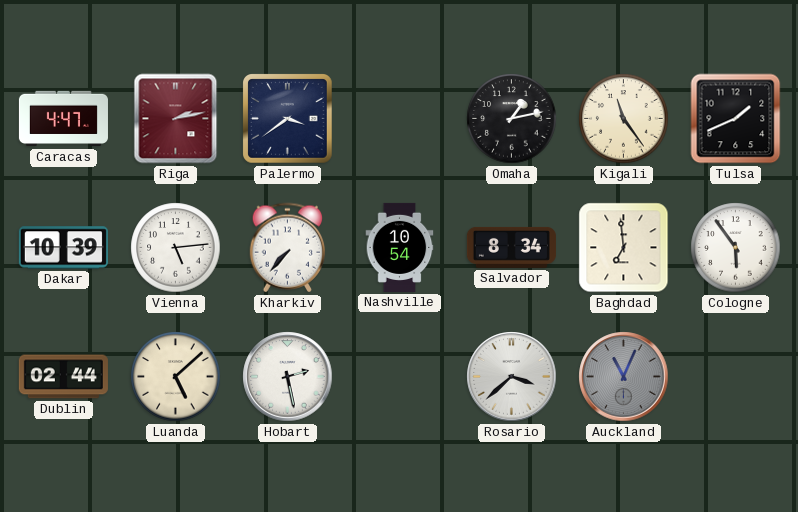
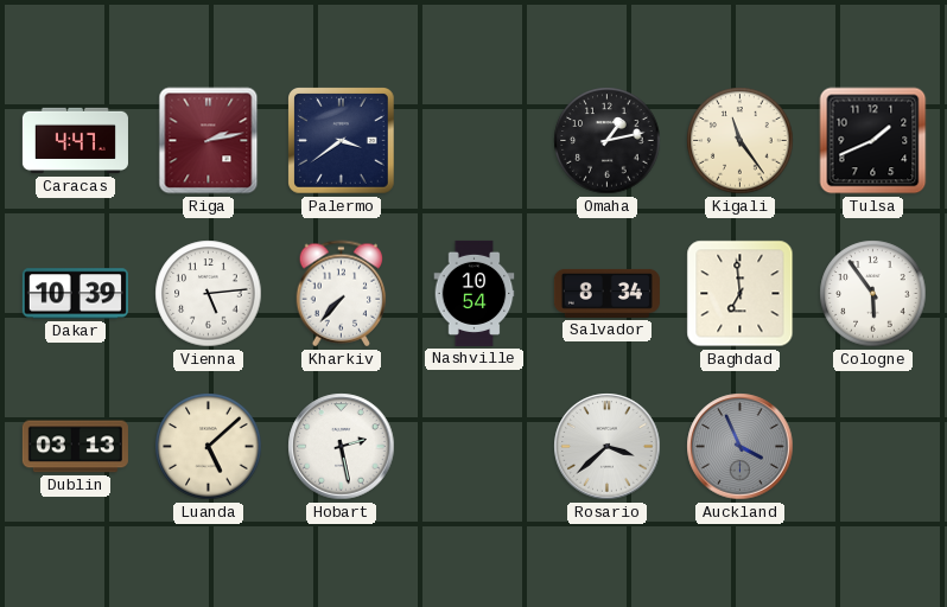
Dublin: 02:44 -> 03:13 (75, 447)
Auckland: 11:04 -> 3:56 (741, 447)
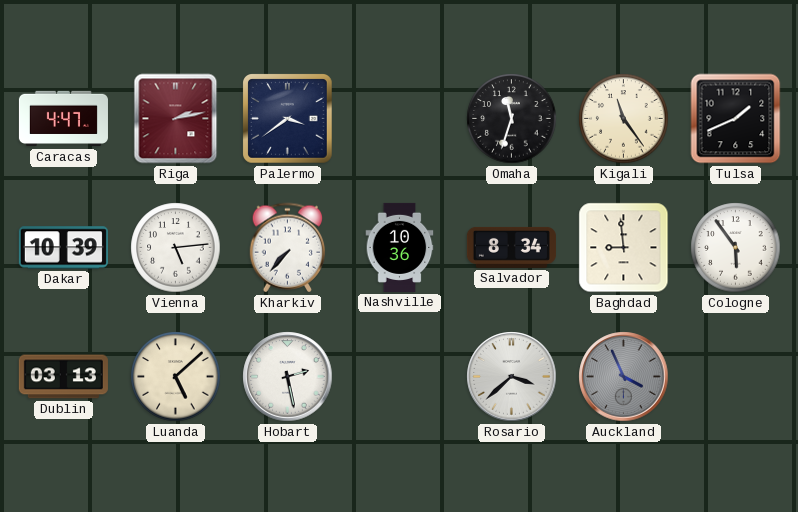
Omaha: 1:13 -> 11:33 (512, 119)
Nashville: 10:54 -> 10:36 (400, 247)
Baghdad: 6:59 -> 8:59 (624, 248)
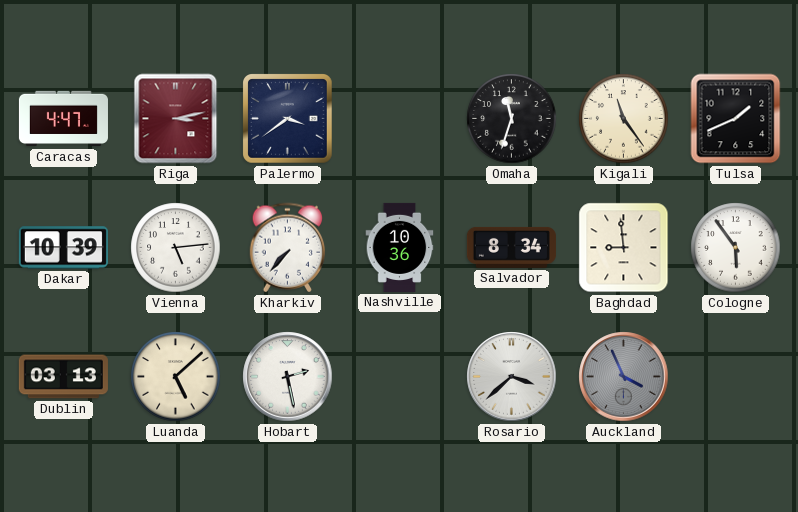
Riga: 2:13 -> 3:13 (176, 119)
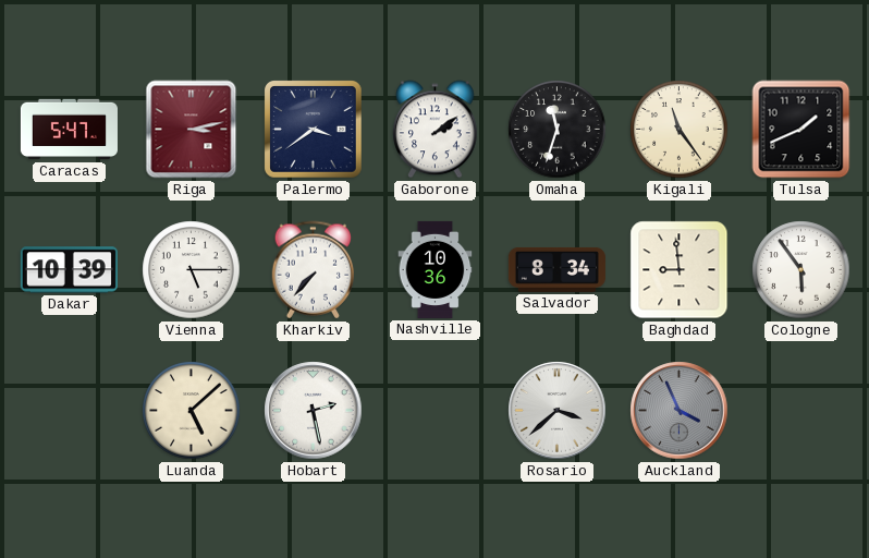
Caracas: 4:47 -> 5:47 (69, 130)
Gaborone: none -> 2:09 (436, 130)
Vienna: 5:14 -> 5:15 (192, 270)
Dublin: 03:13 -> none (63, 377)
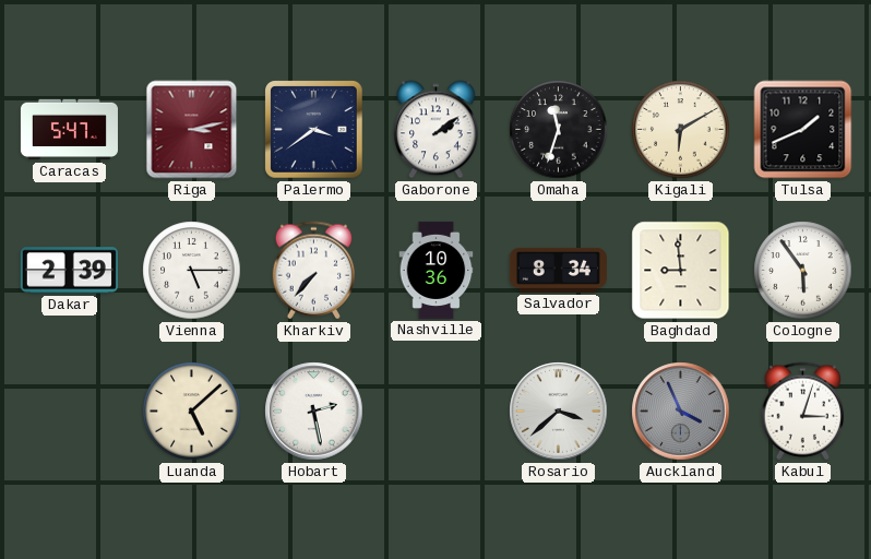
Kigali: 11:24 -> 6:10 (681, 130)
Dakar: 10:39 -> 2:39 (69, 271)
Kabul: none -> 3:03 (803, 412)
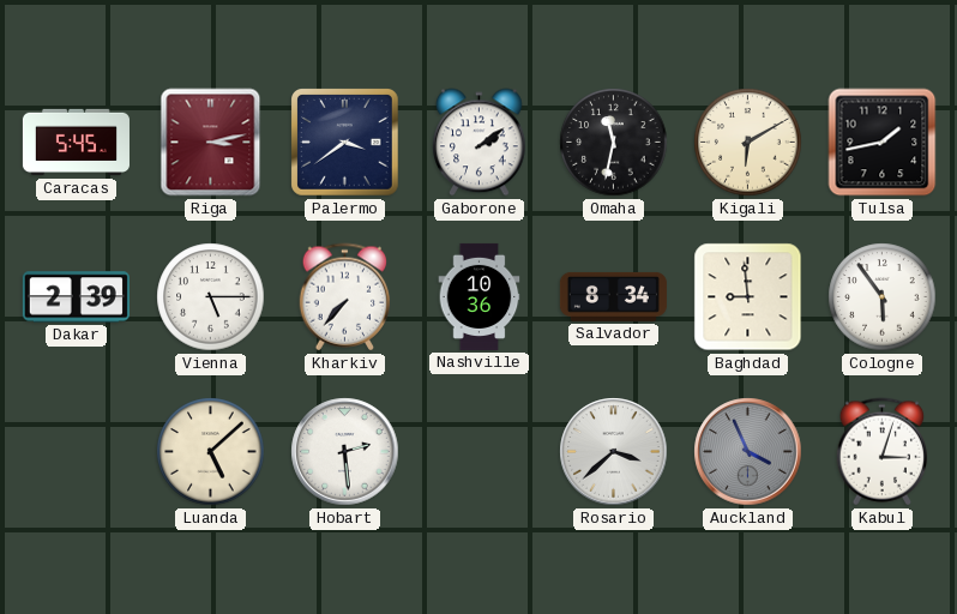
Caracas: 5:47 -> 5:45 (76, 143)
Omaha: 11:33 -> 11:32 (614, 143)
Tulsa: 1:41 -> 1:43 (883, 143)
Hobart: 2:28 -> 2:29 (345, 452)
